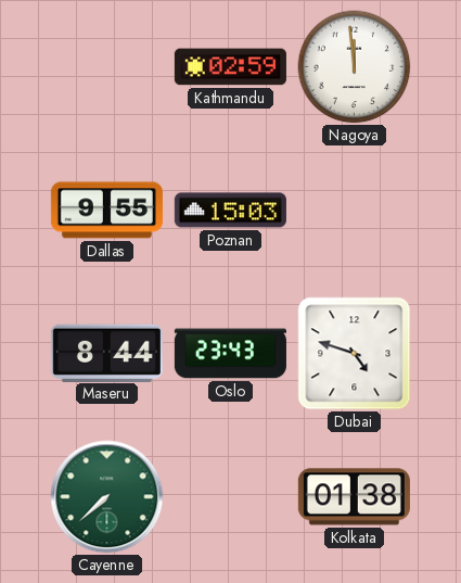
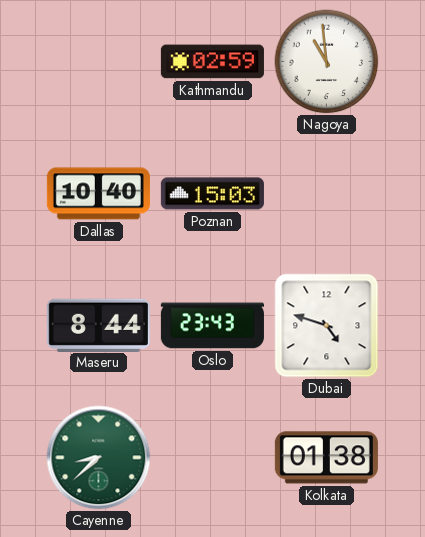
Nagoya: 11:59 -> 10:59 (327, 62)
Dallas: 9:55 -> 10:40 (98, 194)
Cayenne: 7:38 -> 8:38 (99, 458)
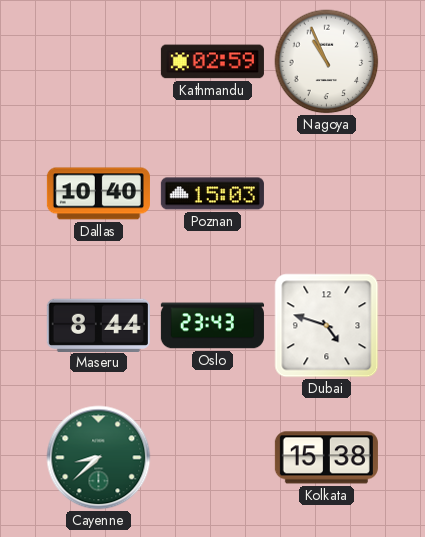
Nagoya: 10:59 -> 10:56 (327, 62)
Kolkata: 01:38 -> 15:38 (326, 458)
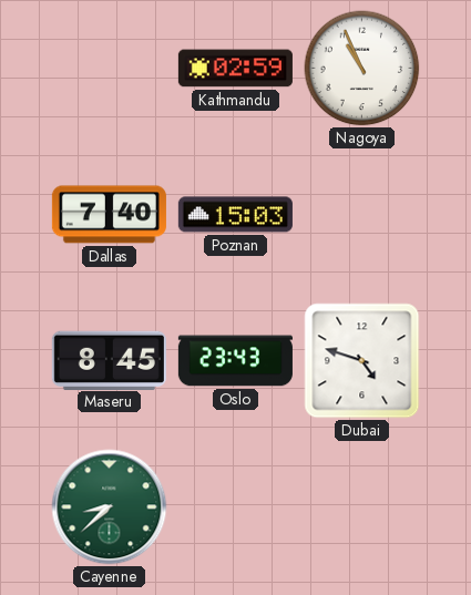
Dallas: 10:40 -> 7:40 (109, 215)
Maseru: 8:44 -> 8:45 (109, 360)
Kolkata: 15:38 -> none (326, 458)
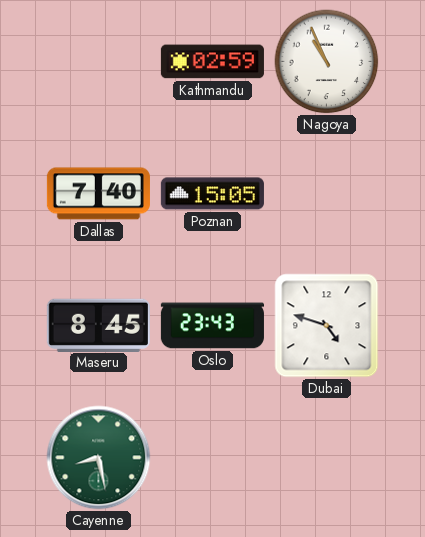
Poznan: 15:03 -> 15:05 (212, 194)
Cayenne: 8:38 -> 8:28 (99, 458)
